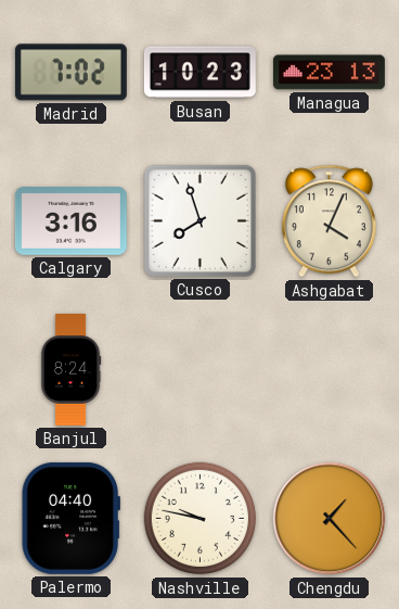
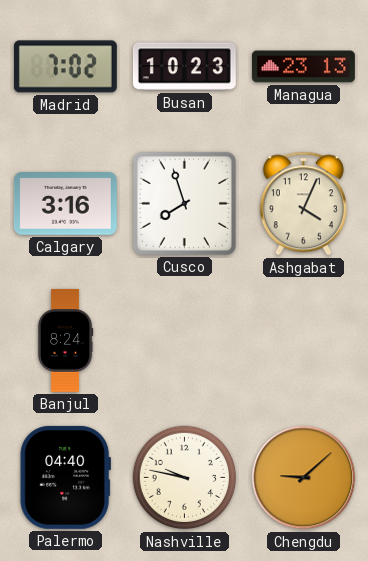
Chengdu: 1:23 -> 9:08 (304, 478)
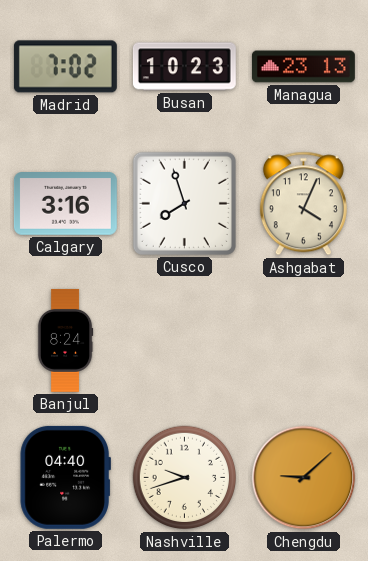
Nashville: 9:47 -> 9:42 (185, 478)
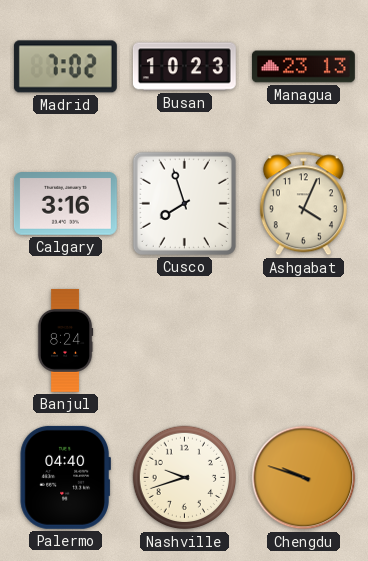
Chengdu: 9:08 -> 9:48 (304, 478)
